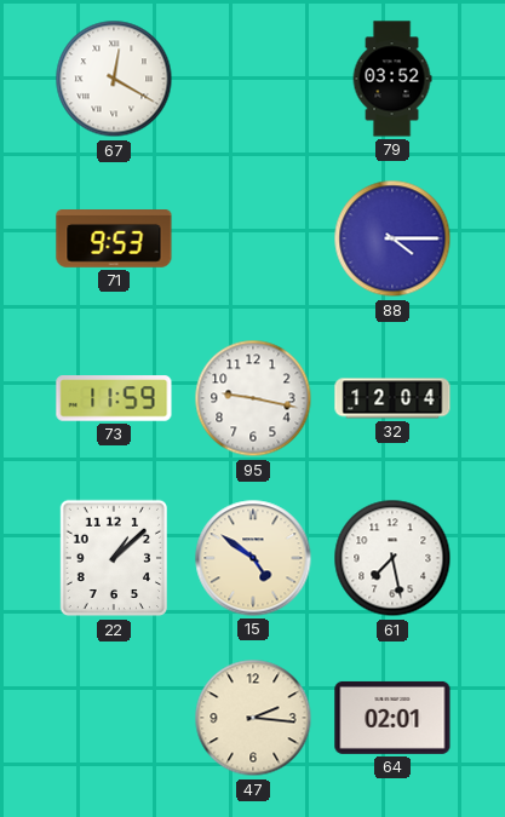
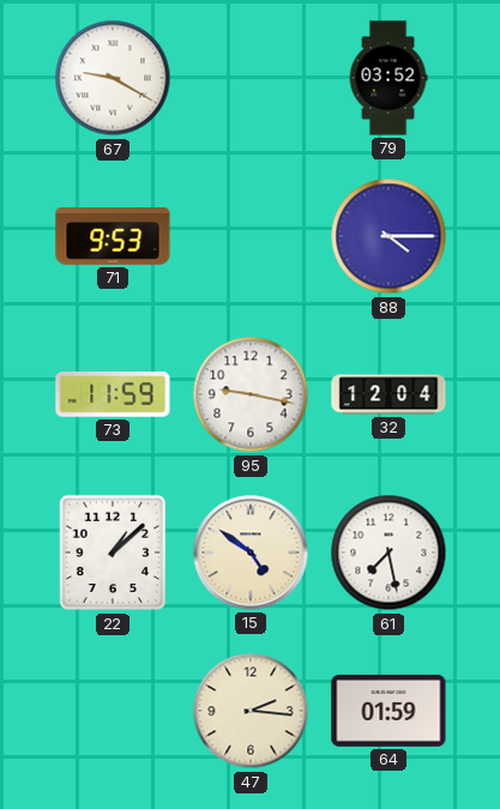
67: 12:20 -> 9:20 (113, 78)
64: 02:01 -> 01:59 (388, 711)
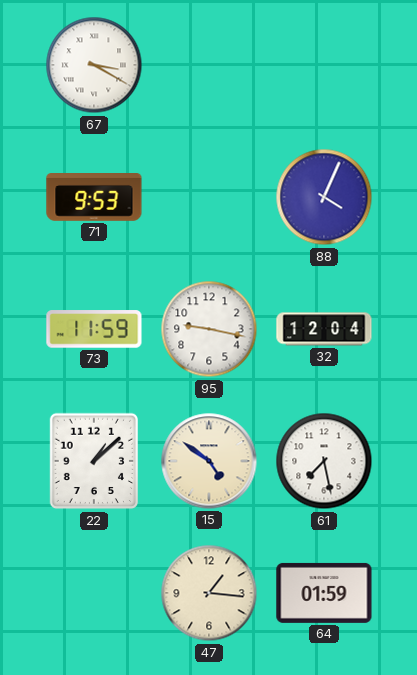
67: 9:20 -> 3:20 (94, 65)
79: 03:52 -> none (388, 78)
88: 4:15 -> 4:04 (324, 197)
47: 2:16 -> 1:16 (209, 593)
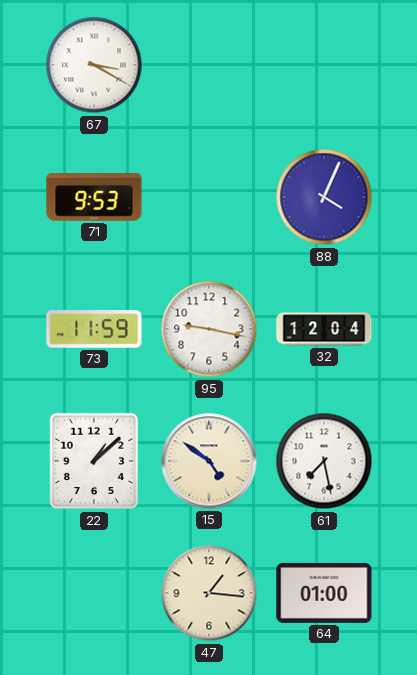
64: 01:59 -> 01:00 (324, 593)
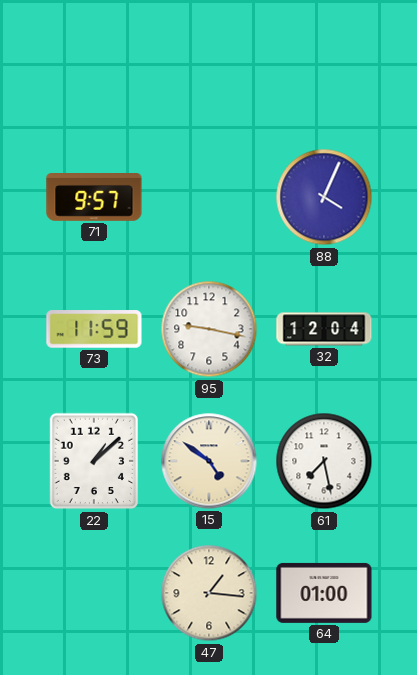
67: 3:20 -> none (94, 65)
71: 9:53 -> 9:57 (94, 198)
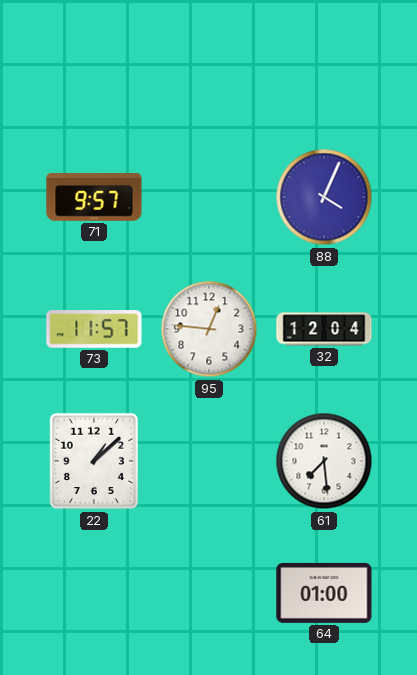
73: 11:59 -> 11:57 (94, 329)
95: 9:17 -> 12:46 (209, 329)
15: 4:51 -> none (209, 461)
61: 7:28 -> 7:29 (324, 461)
47: 1:16 -> none (209, 593)
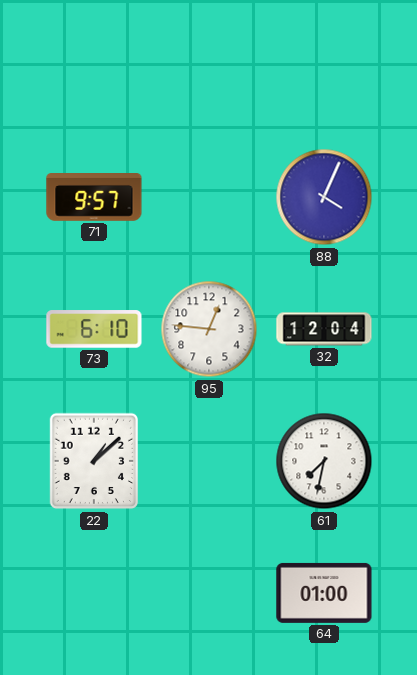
73: 11:57 -> 6:10 (94, 329)
61: 7:29 -> 7:32 (324, 461)
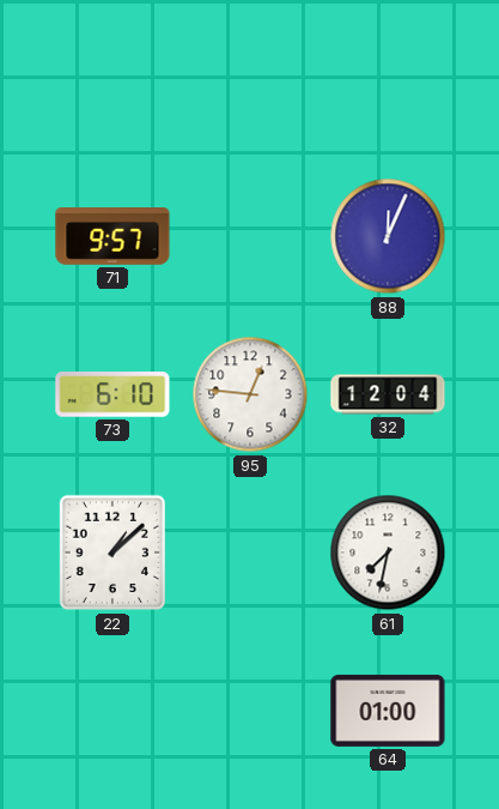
88: 4:04 -> 12:04 (388, 236)
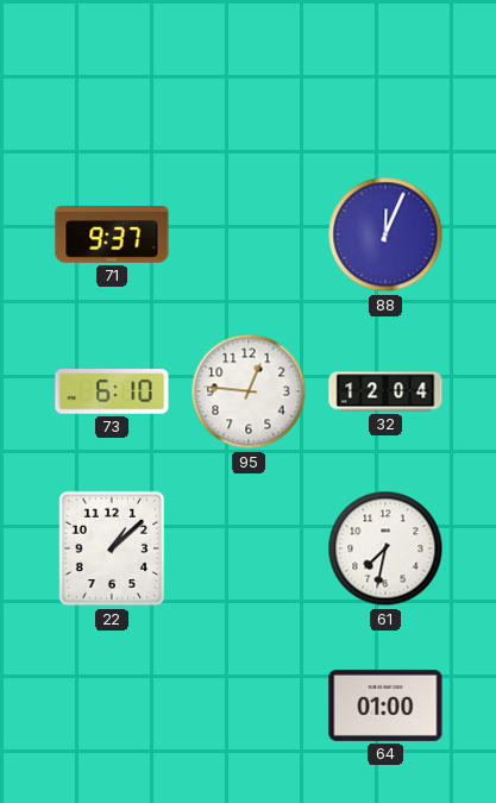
71: 9:57 -> 9:37 (112, 236)
